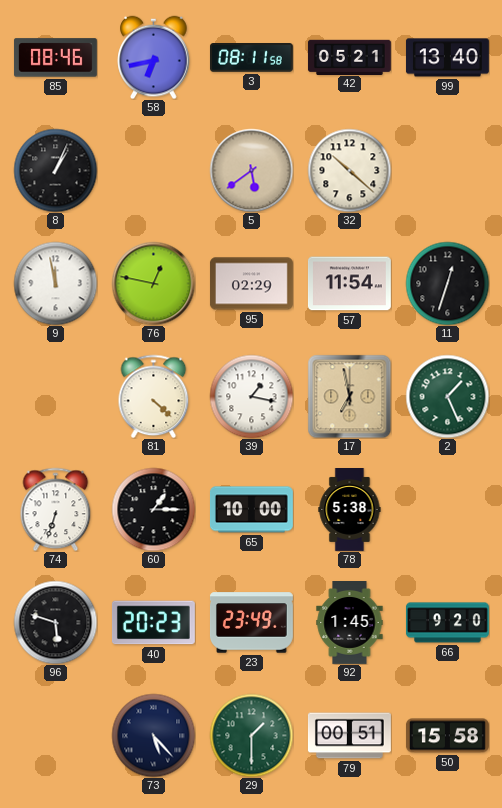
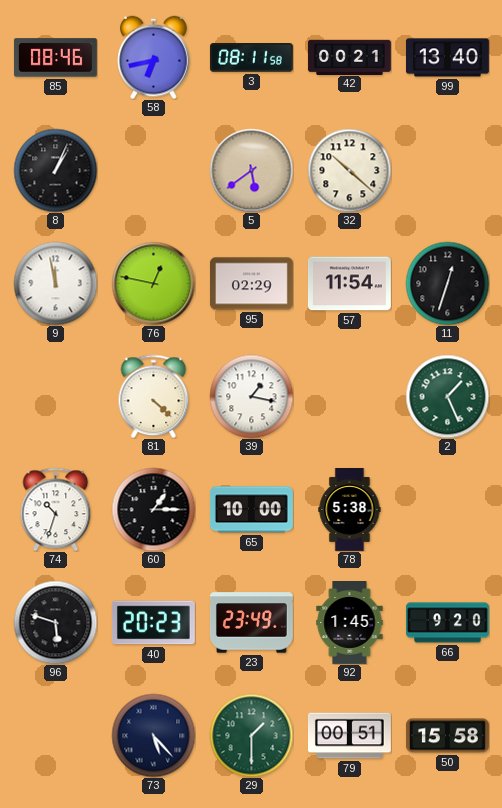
42: 05:21 -> 00:21 (349, 57)
17: 6:58 -> none (349, 396)
74: 6:33 -> 10:33 (56, 509)
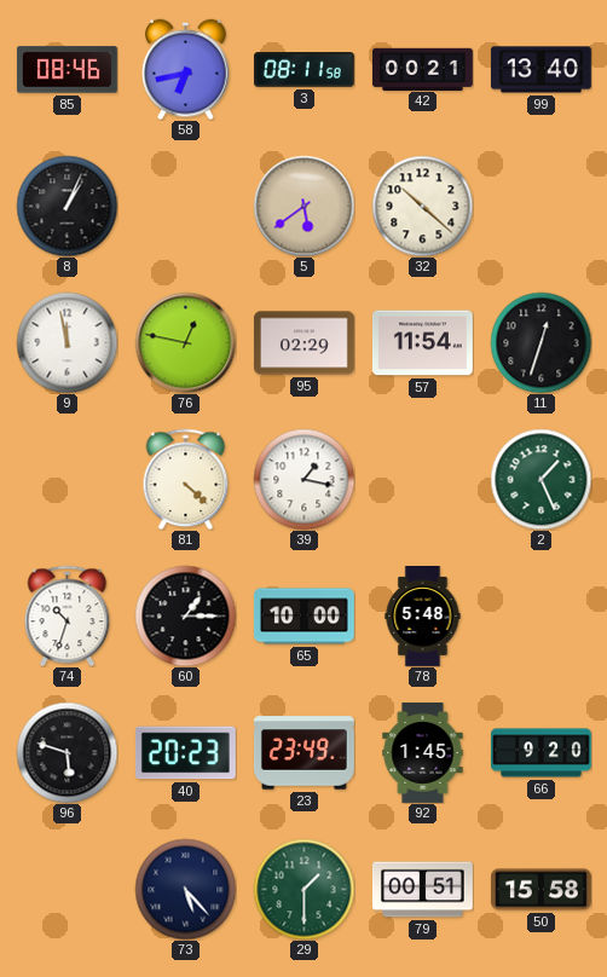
78: 5:38 -> 5:48 (423, 617)
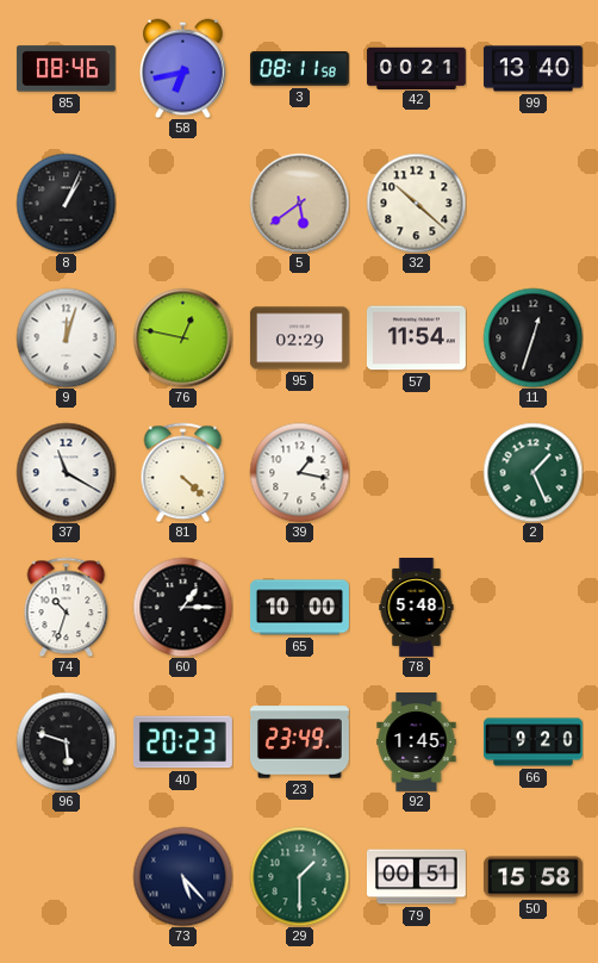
9: 11:58 -> 12:03 (66, 337)
37: none -> 11:20 (66, 472)
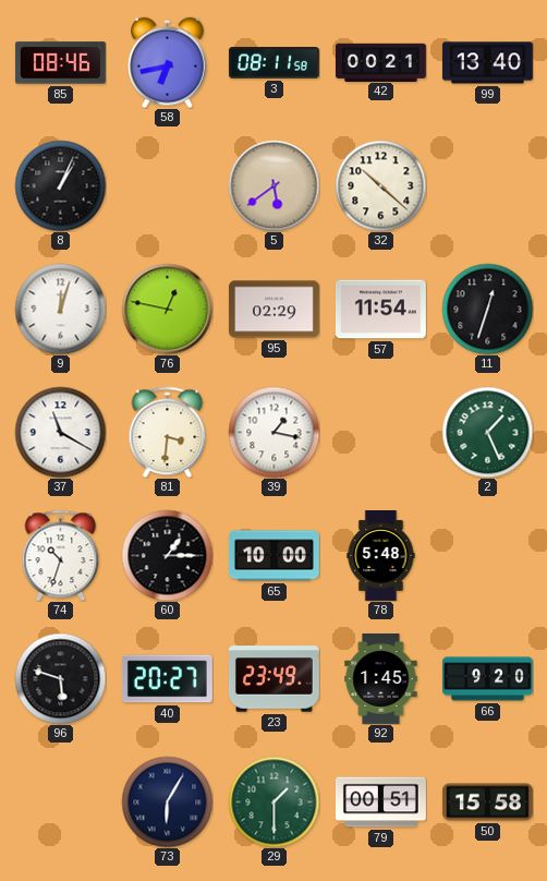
81: 4:22 -> 3:31 (168, 432)
40: 20:23 -> 20:27 (167, 679)
73: 5:23 -> 6:05 (167, 801)
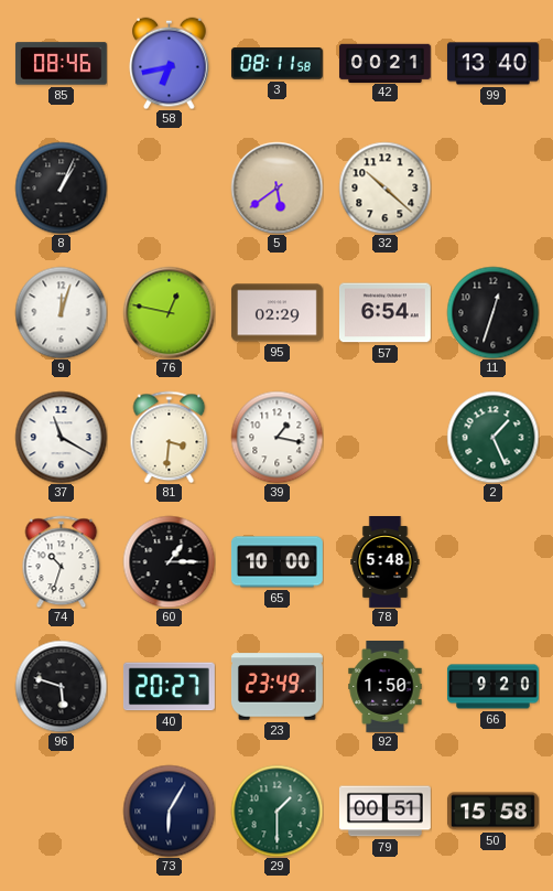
57: 11:54 -> 6:54 (384, 313)
92: 1:45 -> 1:50 (386, 687)
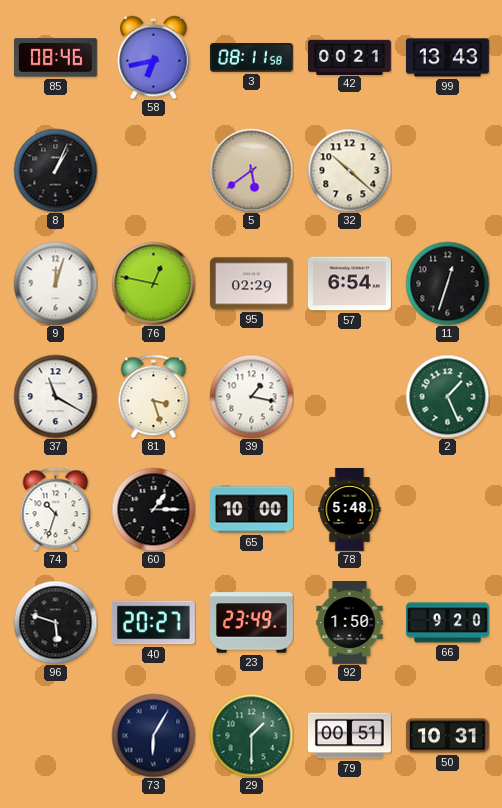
99: 13:40 -> 13:43 (447, 58)
81: 3:31 -> 3:27 (154, 396)
50: 15:58 -> 10:31 (447, 736)
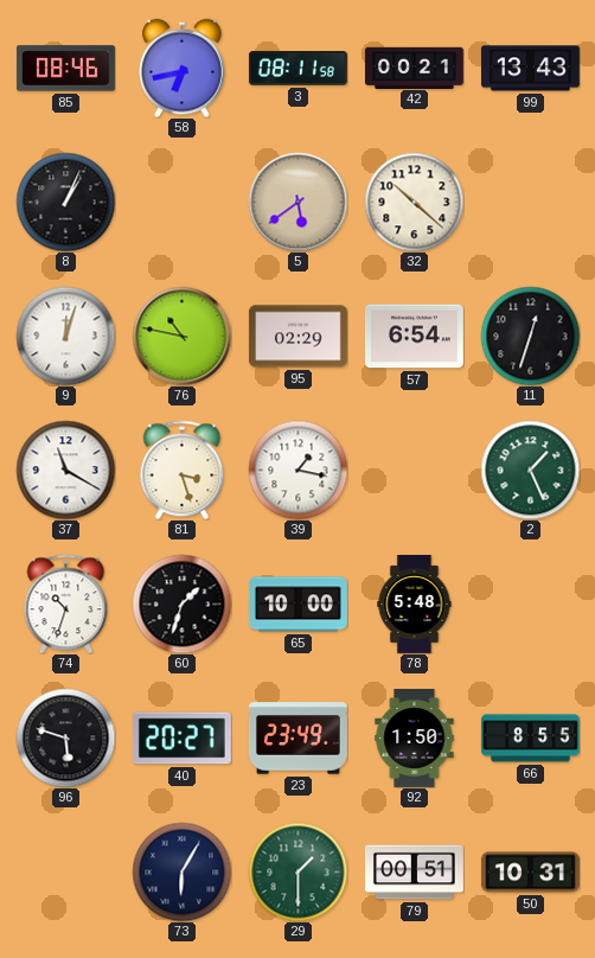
76: 12:47 -> 10:47 (181, 336)
60: 1:15 -> 1:33 (181, 603)
66: 9:20 -> 8:55 (530, 739)
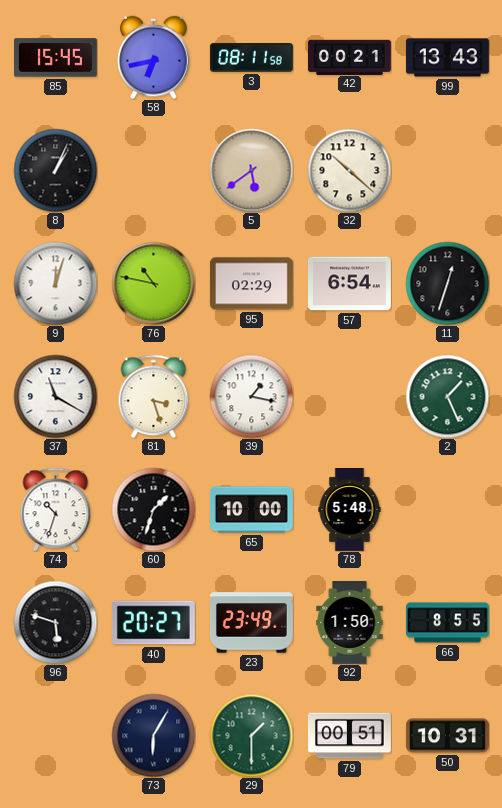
85: 08:46 -> 15:45 (55, 58)
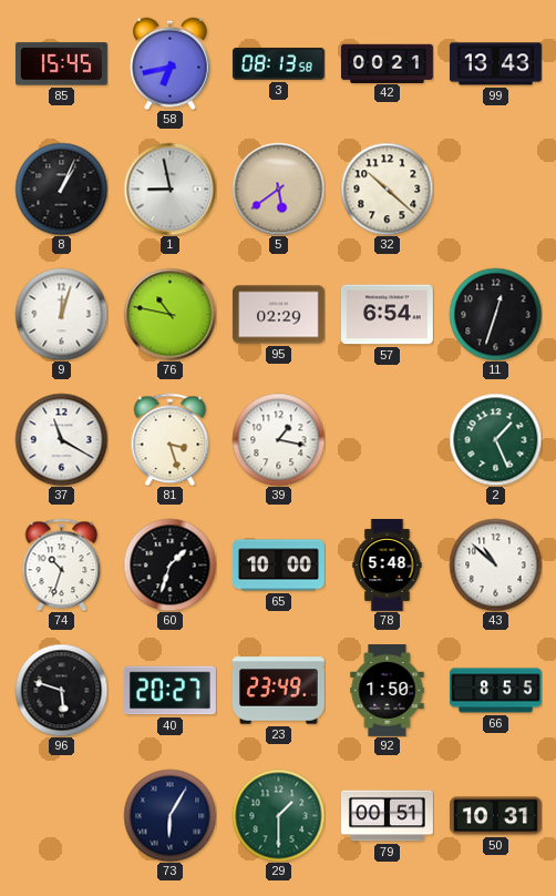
3: 08:11 -> 08:13 (278, 64)
1: none -> 8:58 (169, 189)
43: none -> 10:52 (495, 564)
